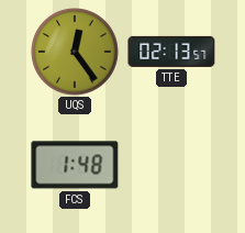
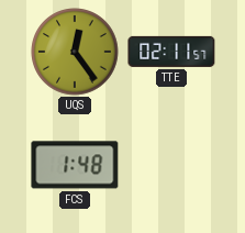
TTE: 02:13 -> 02:11 (171, 52)
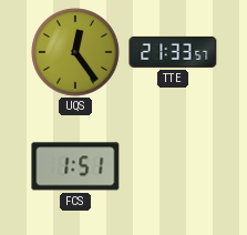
TTE: 02:11 -> 21:33 (173, 52)
FCS: 1:48 -> 1:51 (75, 166)
